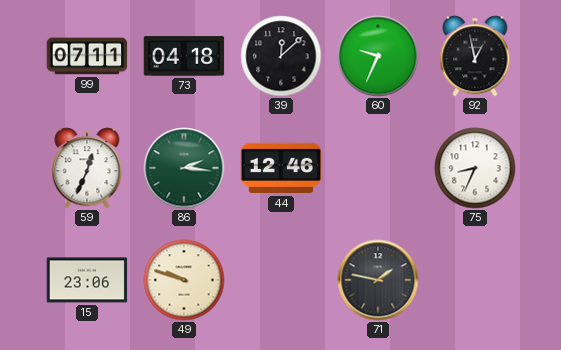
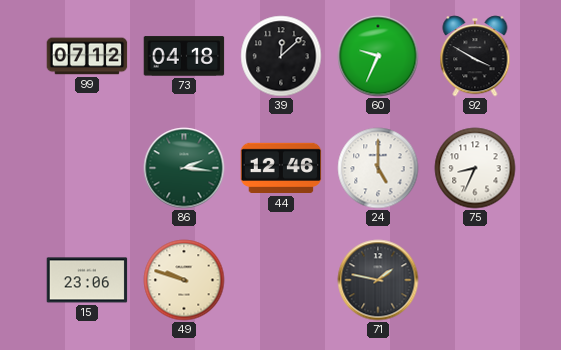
99: 07:11 -> 07:12 (87, 56)
92: 12:58 -> 3:50 (475, 56)
59: 12:34 -> none (87, 168)
24: none -> 5:00 (378, 168)
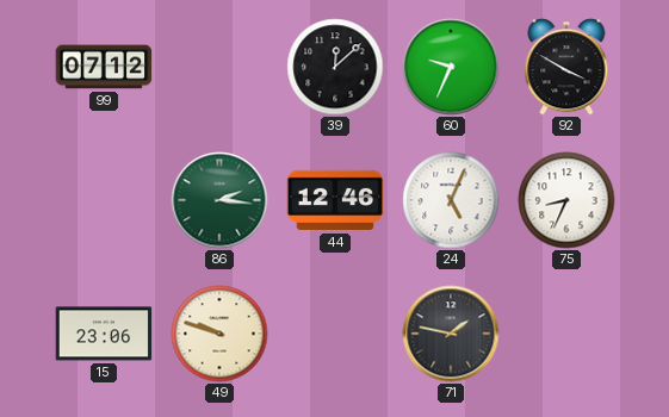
73: 04:18 -> none (184, 56)
24: 5:00 -> 5:04 (451, 200)
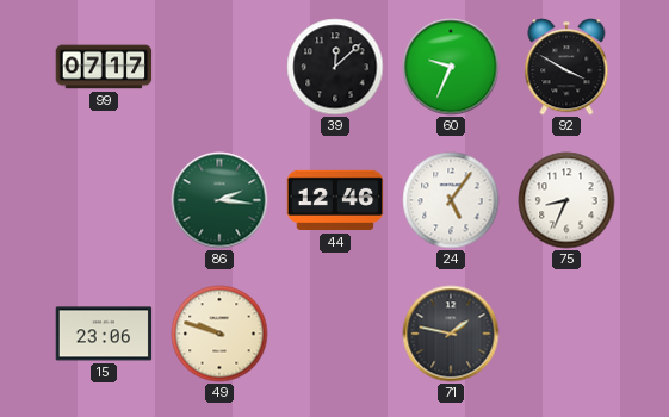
99: 07:12 -> 07:17 (104, 67)
24: 5:04 -> 5:06 (451, 200)
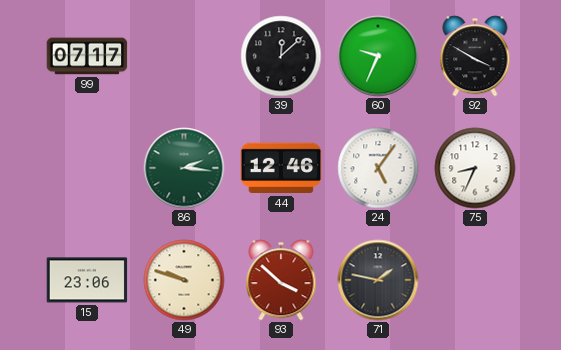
93: none -> 3:52 (281, 280)
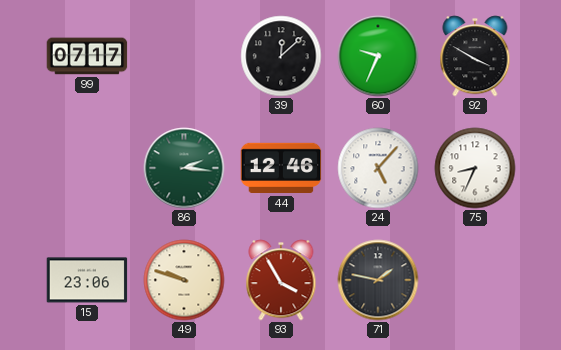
24: 5:06 -> 5:07 (378, 168)
93: 3:52 -> 3:55 (281, 280)
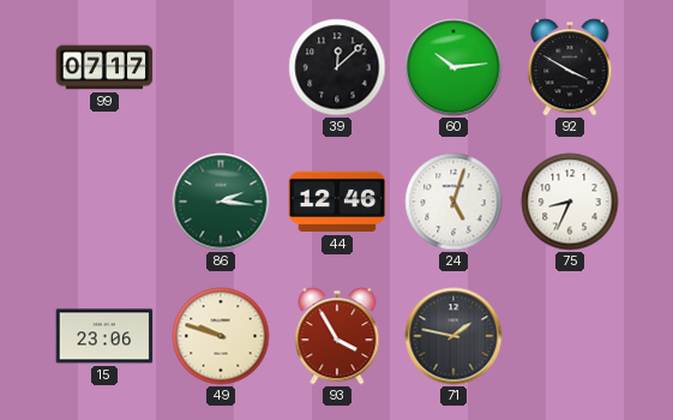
60: 9:34 -> 10:14 (453, 67)
24: 5:07 -> 5:03 (453, 202)
